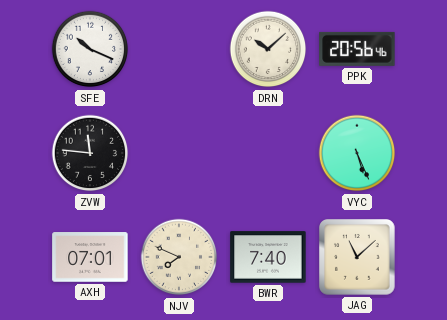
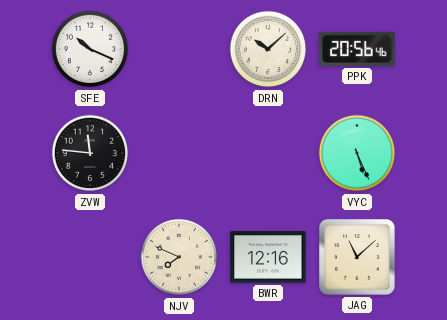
AXH: 07:01 -> none (90, 257)
BWR: 7:40 -> 12:16 (268, 257)
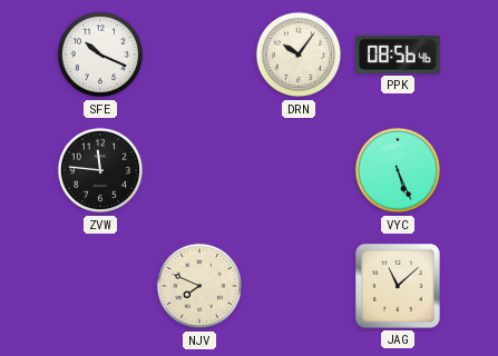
DRN: 10:08 -> 10:06 (299, 55)
PPK: 20:56 -> 08:56 (398, 55)
BWR: 12:16 -> none (268, 257)
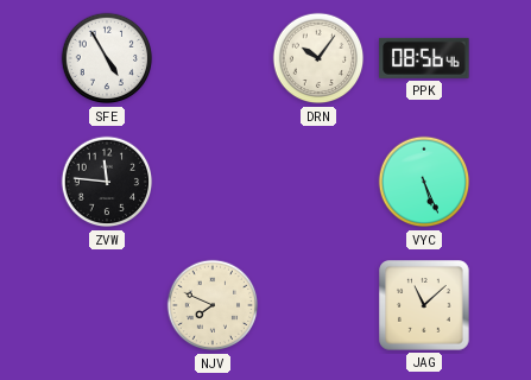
SFE: 10:19 -> 4:55 (107, 58)
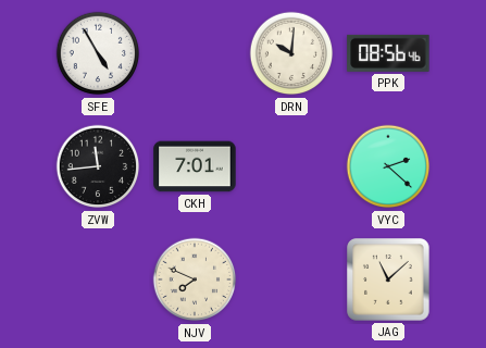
DRN: 10:06 -> 10:01 (291, 53)
ZVW: 11:46 -> 11:44 (98, 166)
CKH: none -> 7:01 (195, 166)
VYC: 5:26 -> 2:22 (388, 166)
